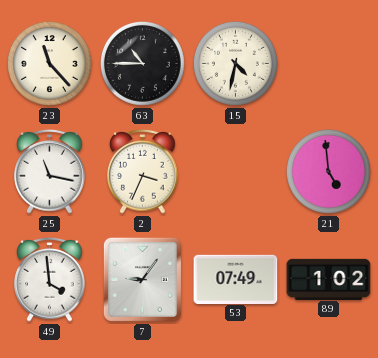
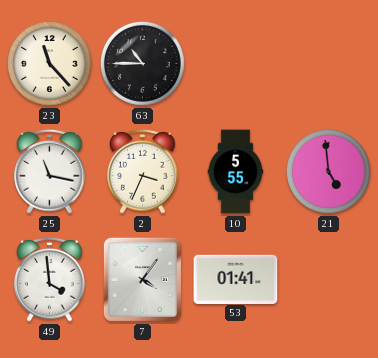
15: 4:32 -> none (235, 63)
10: none -> 5:55 (236, 172)
7: 9:06 -> 4:06 (142, 279)
53: 07:49 -> 01:41 (236, 279)
89: 1:02 -> none (329, 279)
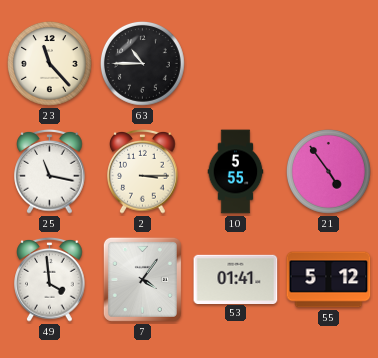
2: 3:34 -> 3:15 (143, 172)
21: 4:59 -> 4:54 (328, 171)
55: none -> 5:12 (329, 280)
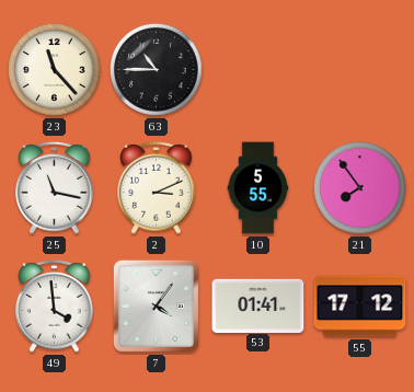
2: 3:15 -> 3:11 (157, 188)
21: 4:54 -> 7:54 (359, 187)
55: 5:12 -> 17:12 (360, 307)
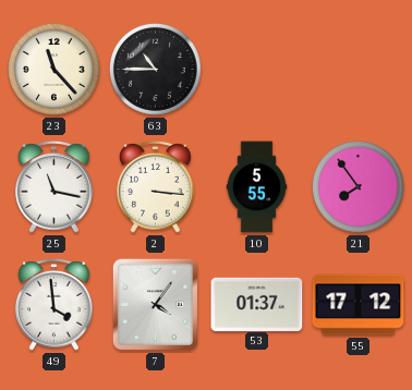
2: 3:11 -> 3:16 (156, 187)
53: 01:41 -> 01:37 (257, 304)
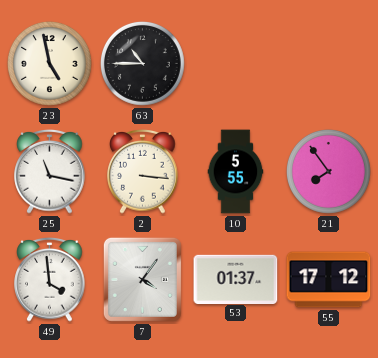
23: 11:23 -> 4:58 (49, 63)
